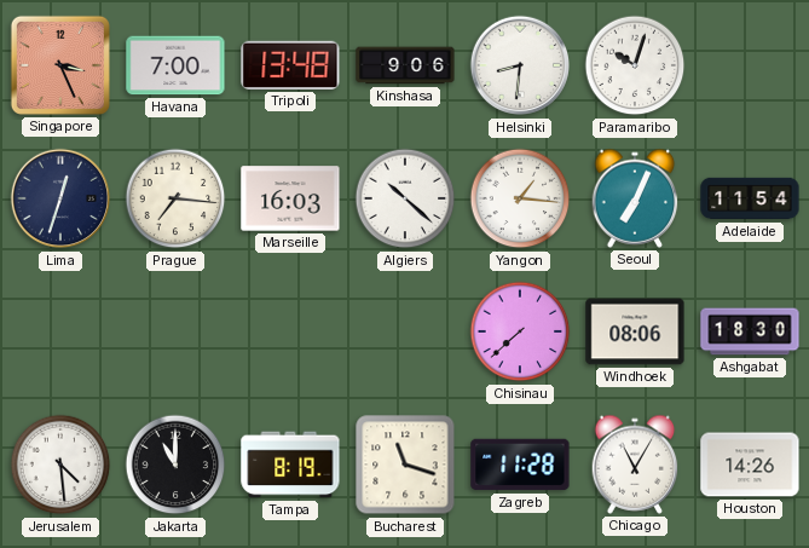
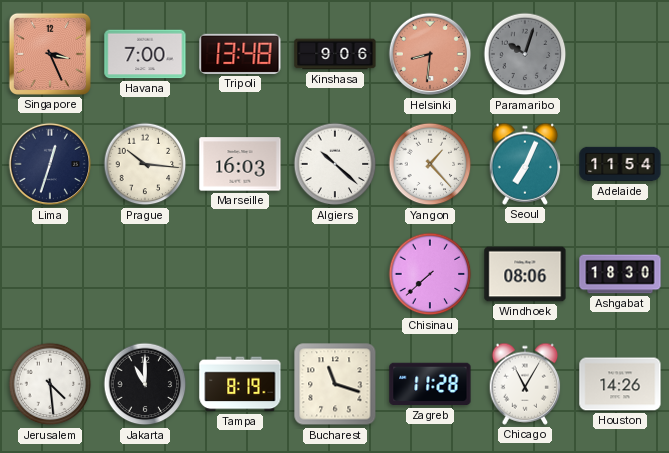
Helsinki dial: white -> salmon (430, 54)
Paramaribo dial: white -> grey (525, 54)
Prague: 7:16 -> 10:16 (145, 164)
Yangon: 1:16 -> 1:23 (430, 164)
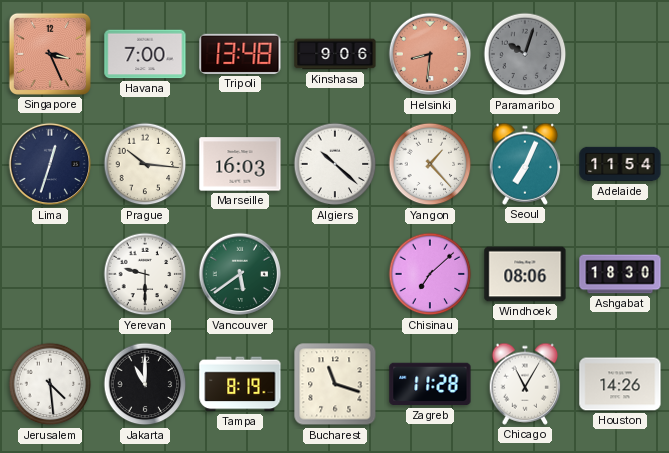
Yerevan: none -> 9:30 (145, 274)
Vancouver: none -> 5:39 (240, 274)
Chisinau: 7:38 -> 7:08 (430, 274)
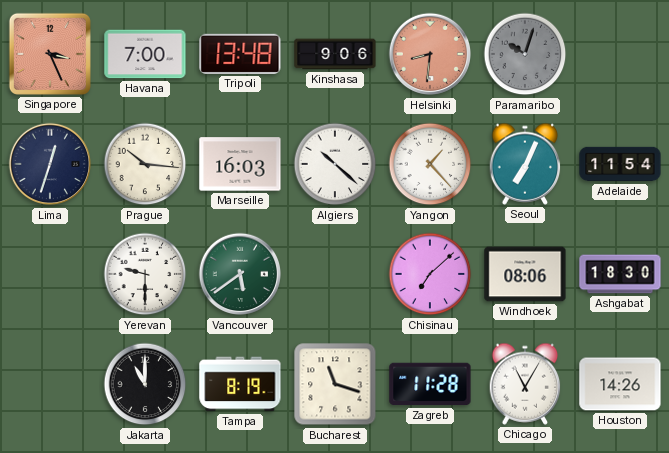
Jerusalem: 4:29 -> none (50, 384)
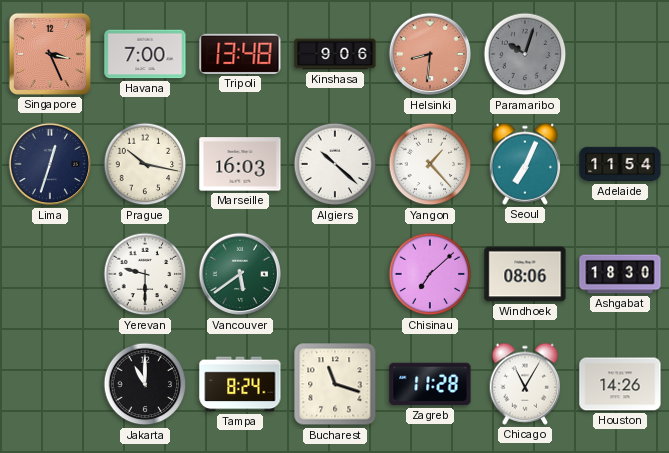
Prague: 10:16 -> 10:17 (145, 164)
Tampa: 8:19 -> 8:24 (240, 384)
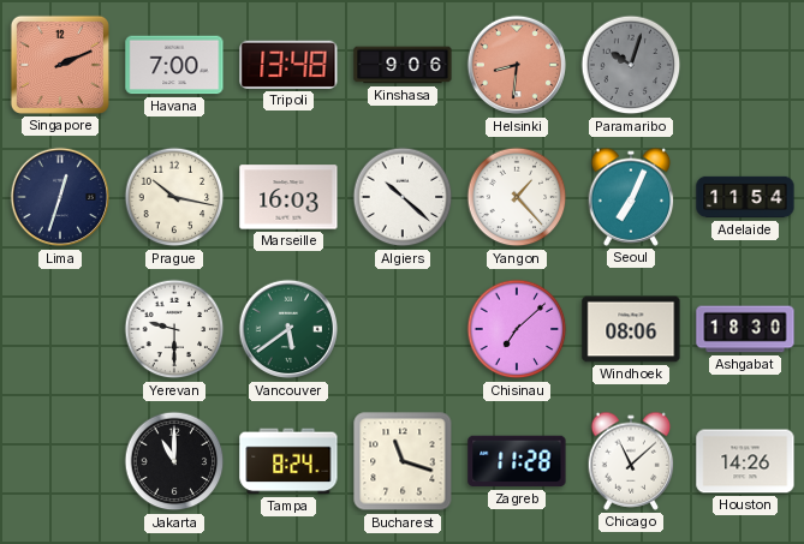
Singapore: 3:26 -> 2:11 (60, 65)
Chicago: 11:05 -> 11:08 (631, 461)
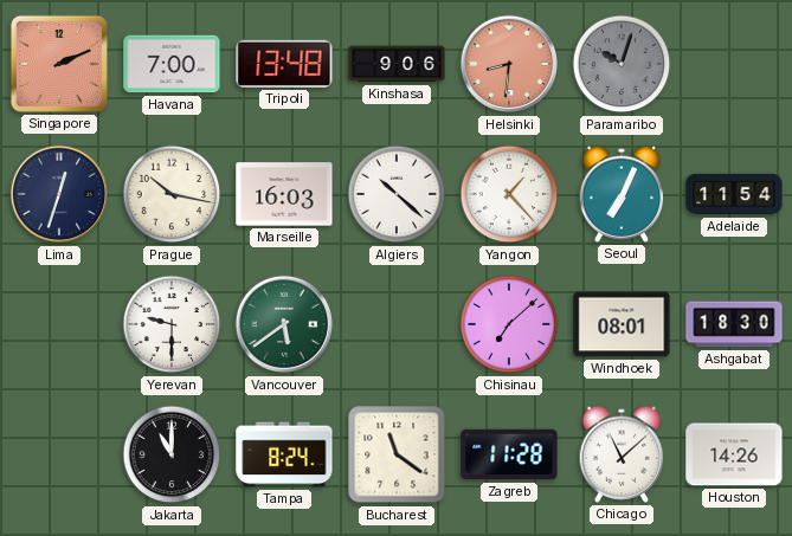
Windhoek: 08:06 -> 08:01 (622, 324)
Bucharest: 11:18 -> 11:21 (397, 454)
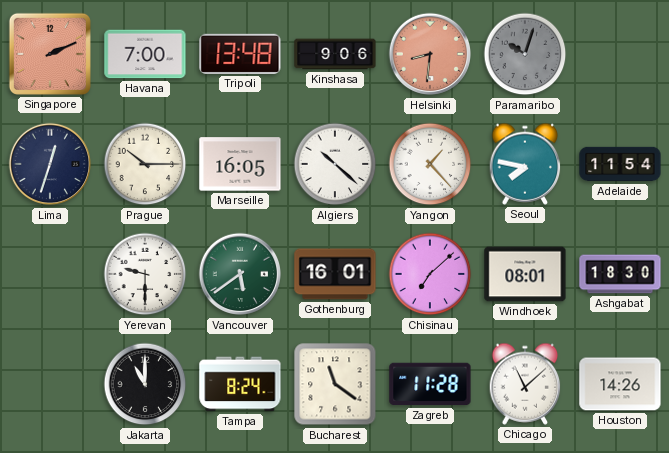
Prague: 10:17 -> 10:15 (145, 164)
Marseille: 16:03 -> 16:05 (240, 164)
Seoul: 7:04 -> 7:47 (525, 164)
Gothenburg: none -> 16:01 (335, 274)
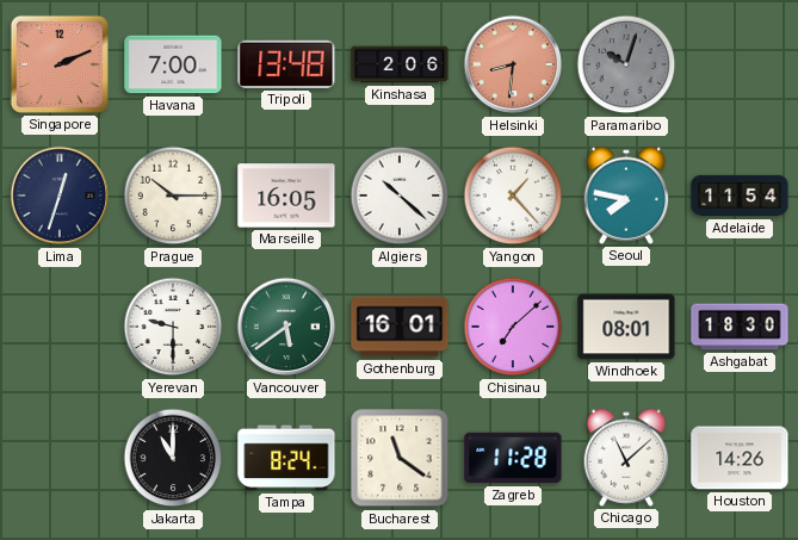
Kinshasa: 9:06 -> 2:06 (400, 64)
